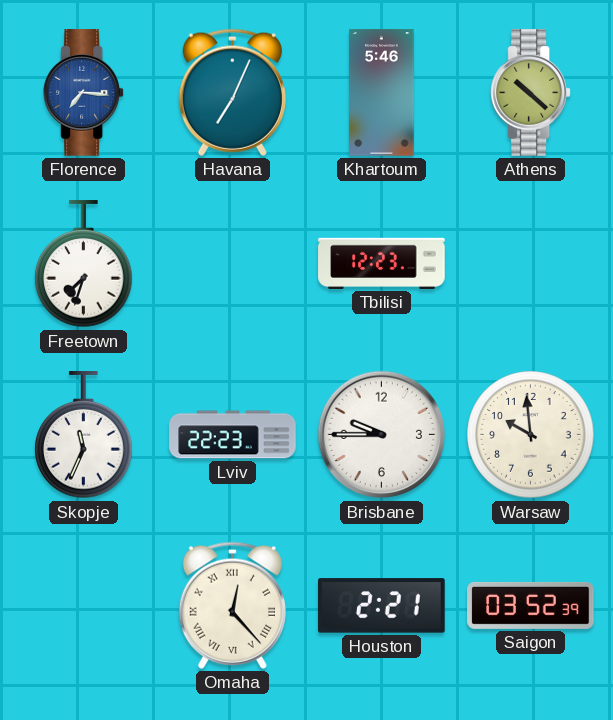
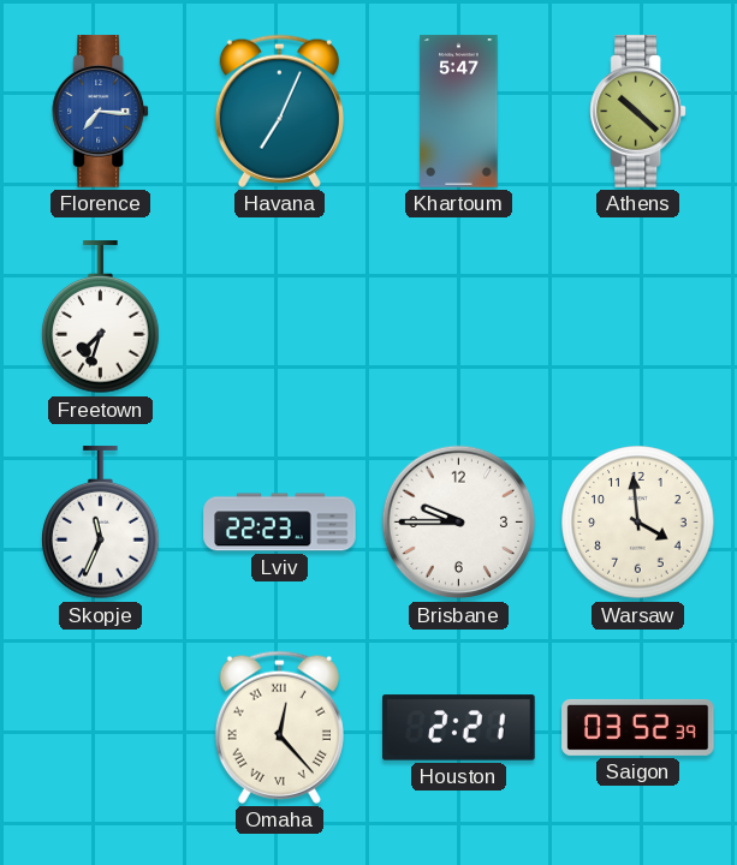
Khartoum: 5:46 -> 5:47 (459, 112)
Tbilisi: 12:23 -> none (382, 263)
Warsaw: 9:59 -> 3:59 (638, 523)
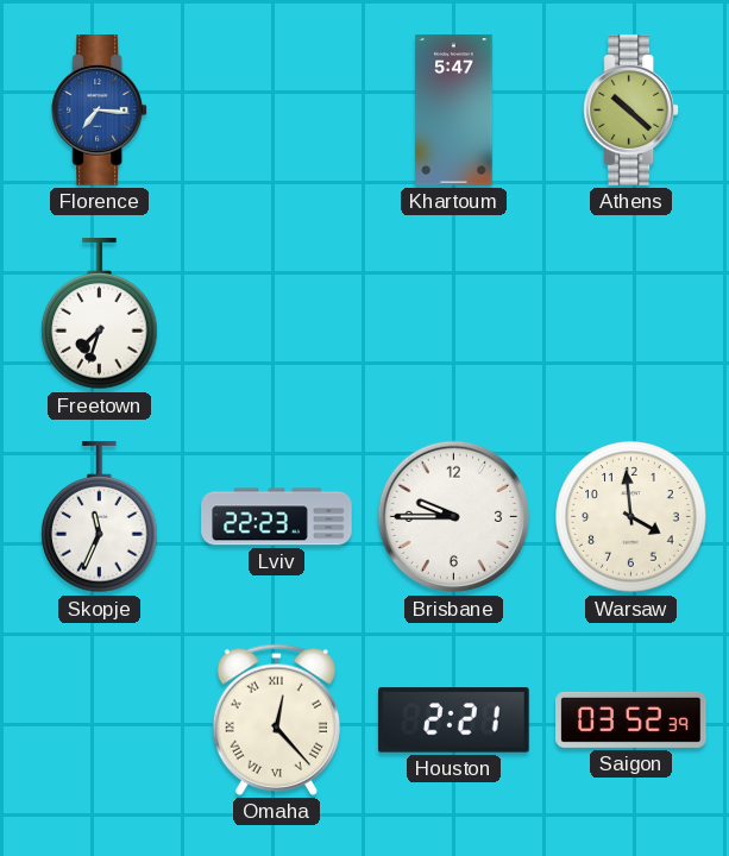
Havana: 7:04 -> none (279, 111)
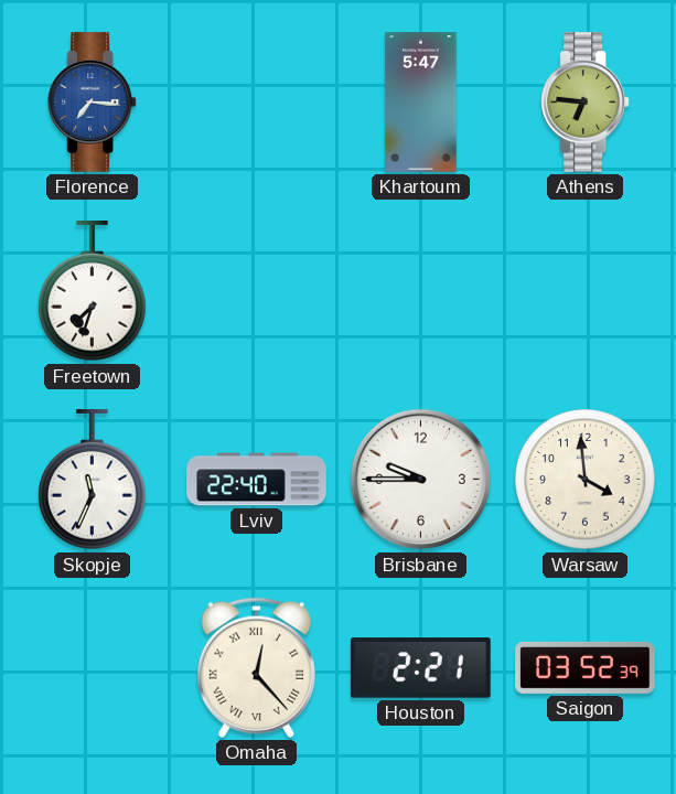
Athens: 10:22 -> 6:46 (586, 103)
Lviv: 22:23 -> 22:40 (257, 480)
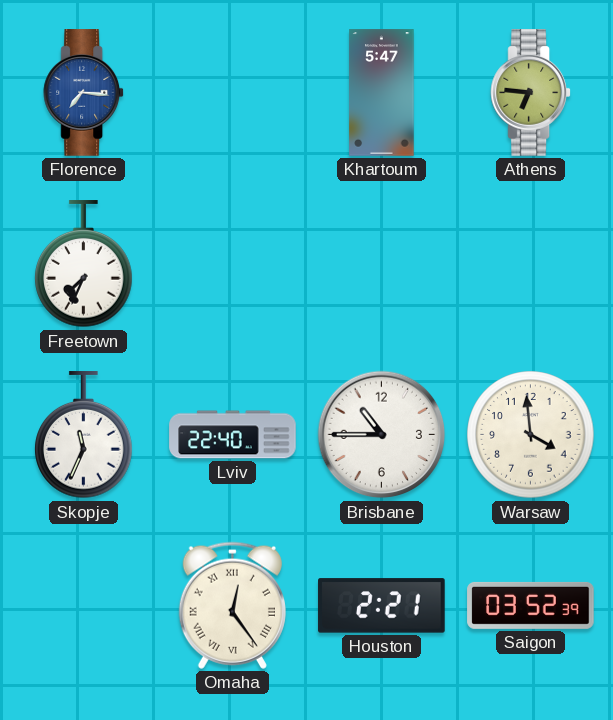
Freetown: 7:33 -> 7:34 (84, 264)
Brisbane: 9:45 -> 10:45 (382, 435)
Omaha: 12:23 -> 12:24 (232, 605)
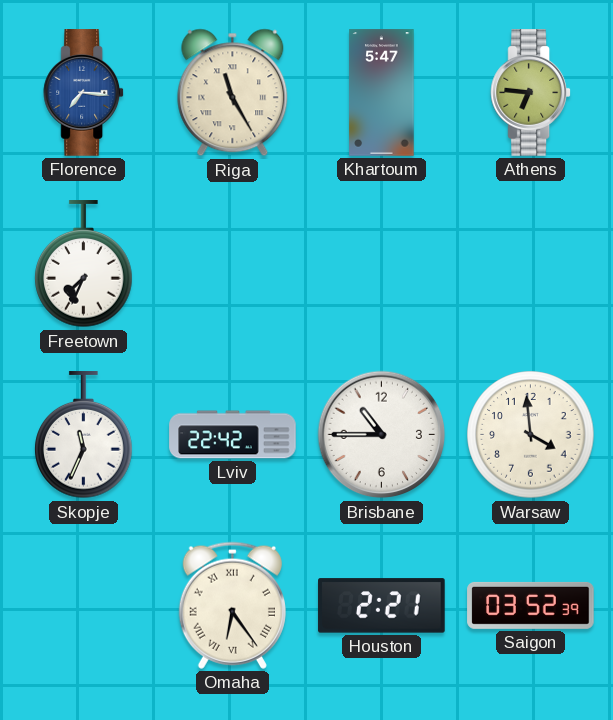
Riga: none -> 11:25 (233, 93)
Lviv: 22:40 -> 22:42 (233, 435)
Omaha: 12:24 -> 6:24 (232, 605)
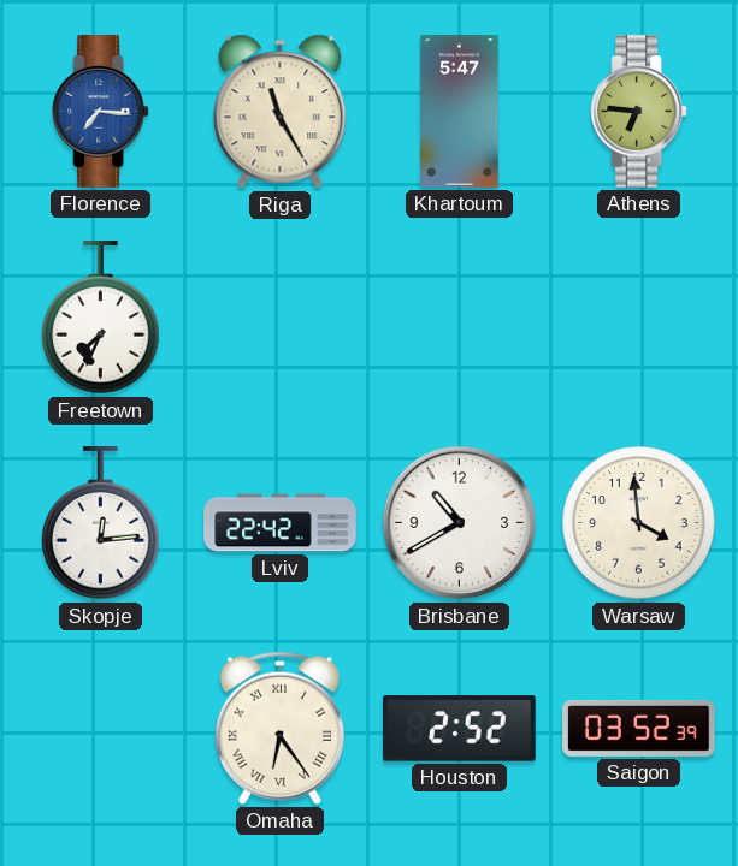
Skopje: 11:34 -> 12:14 (101, 523)
Brisbane: 10:45 -> 10:40 (460, 523)
Houston: 2:21 -> 2:52 (460, 729)
